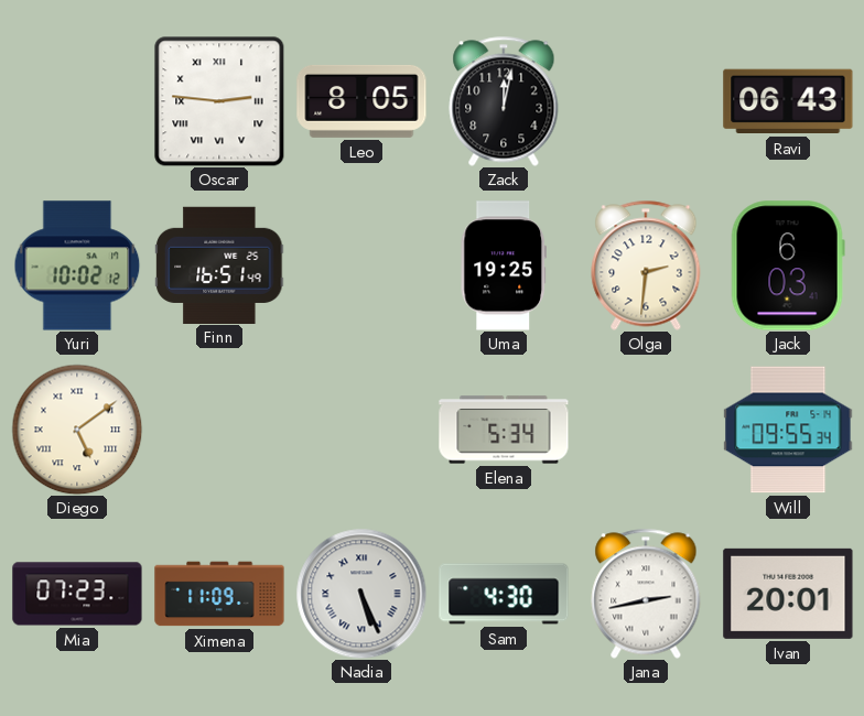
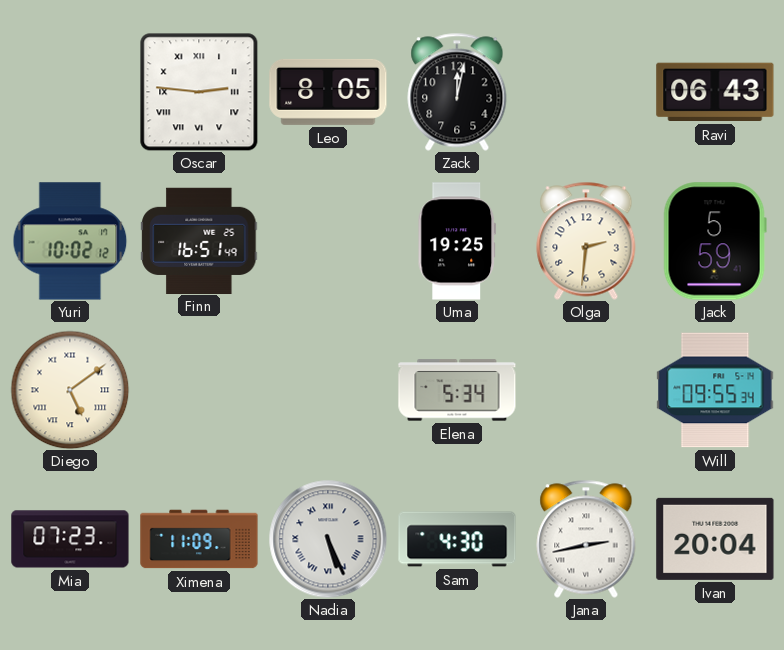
Jack: 6:03 -> 5:59 (715, 241)
Ivan: 20:01 -> 20:04 (715, 539)
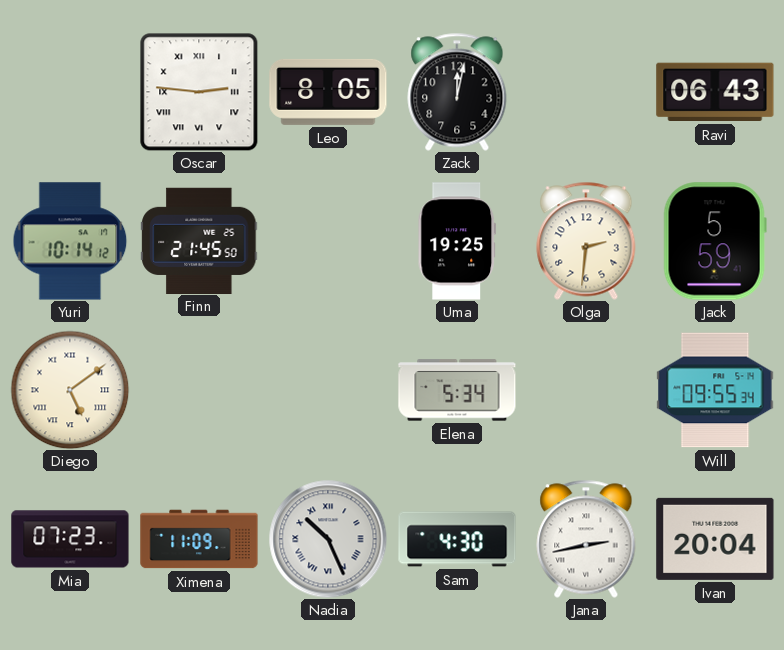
Yuri: 10:02 -> 10:14 (70, 241)
Finn: 16:51 -> 21:45 (199, 240)
Nadia: 5:26 -> 10:26 (328, 539)
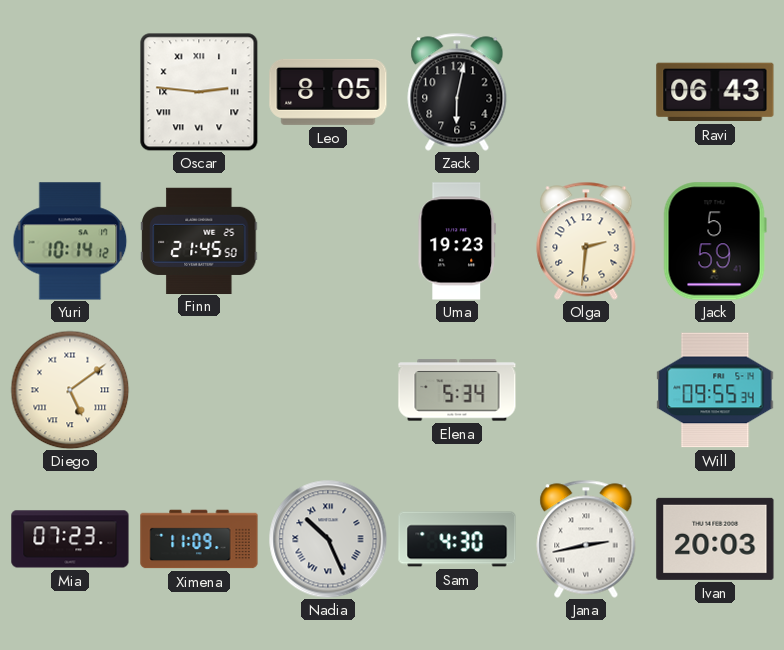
Zack: 12:02 -> 6:02 (457, 92)
Uma: 19:25 -> 19:23 (456, 241)
Ivan: 20:04 -> 20:03 (715, 539)
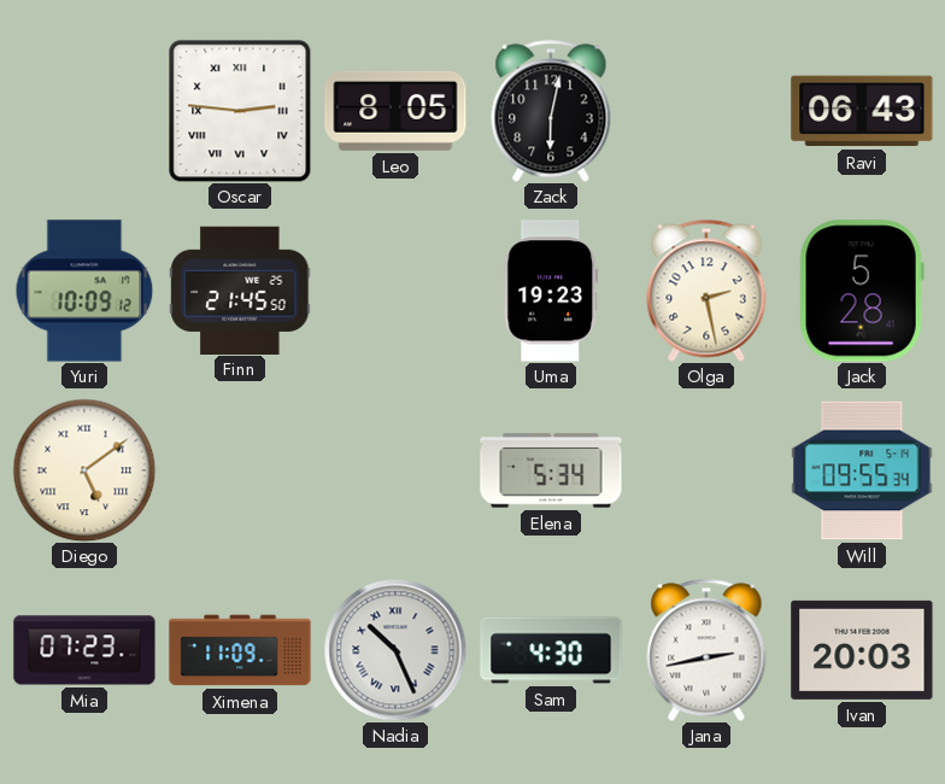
Yuri: 10:14 -> 10:09 (84, 291)
Olga: 2:31 -> 2:28 (706, 291)
Jack: 5:59 -> 5:28 (862, 291)
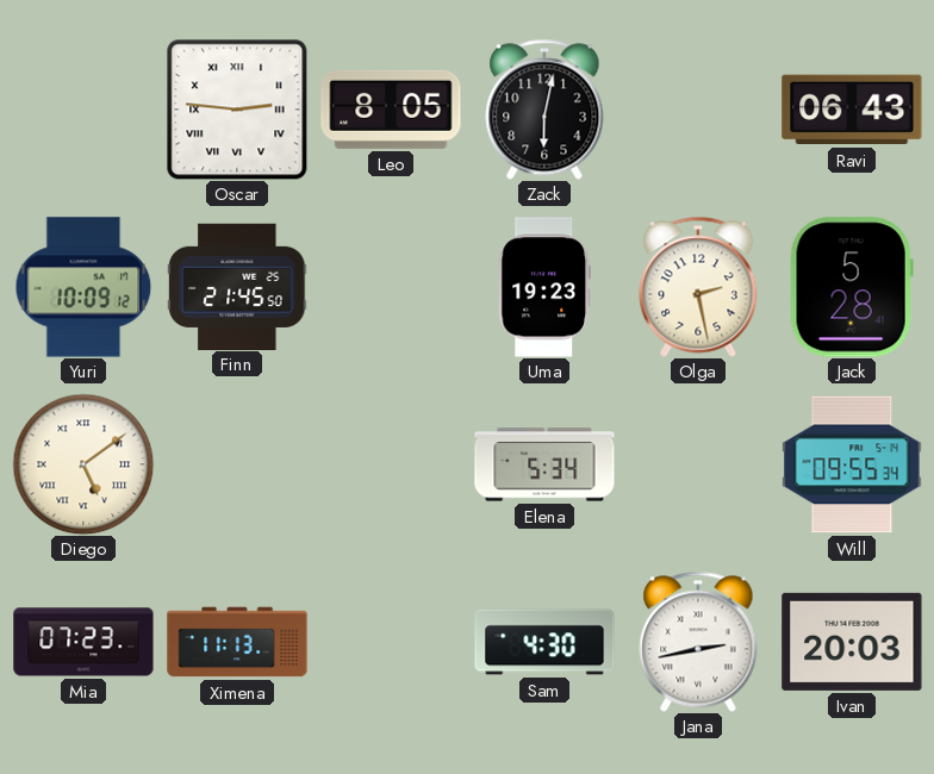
Ximena: 11:09 -> 11:13 (237, 642)
Nadia: 10:26 -> none (395, 650)
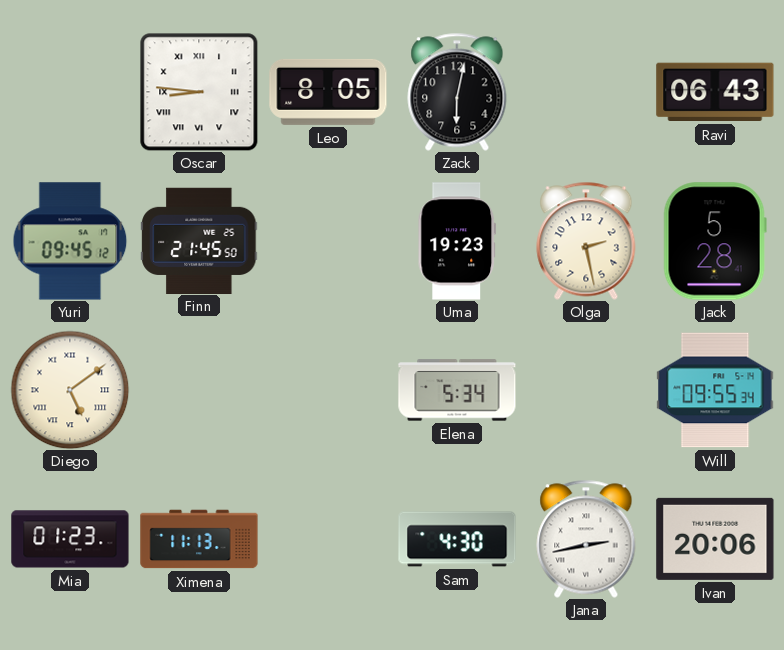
Oscar: 2:46 -> 8:46 (199, 92)
Yuri: 10:09 -> 09:45 (70, 241)
Mia: 07:23 -> 01:23 (70, 539)
Ivan: 20:03 -> 20:06 (715, 539)
